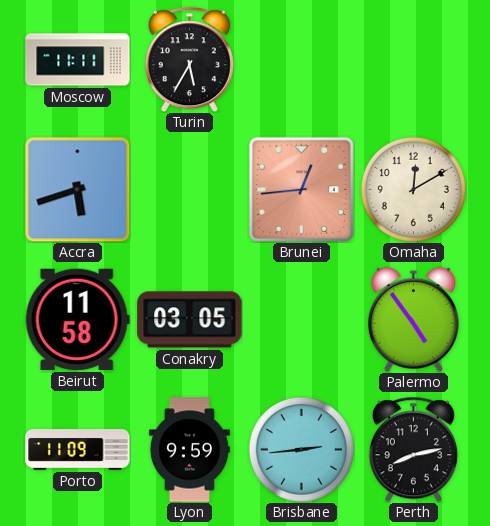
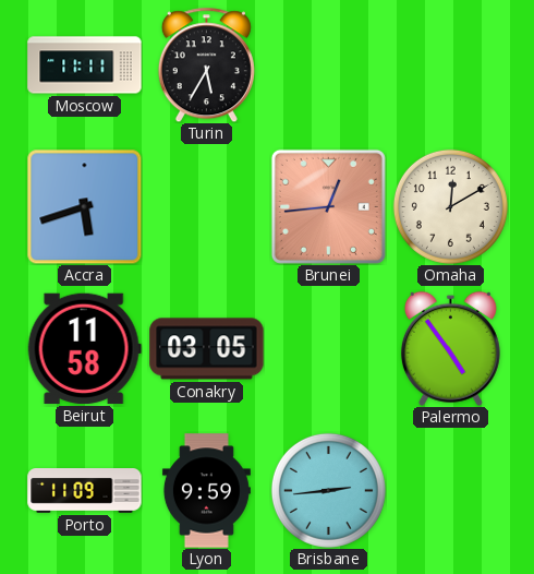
Perth: 8:13 -> none (413, 449)
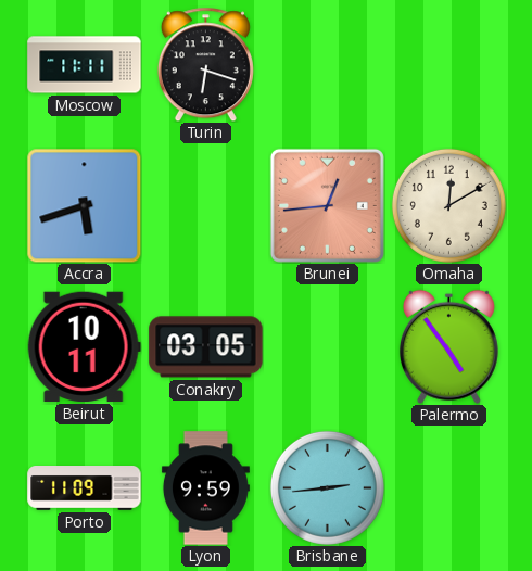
Turin: 5:35 -> 6:18 (205, 64)
Beirut: 11:58 -> 10:11 (84, 346)
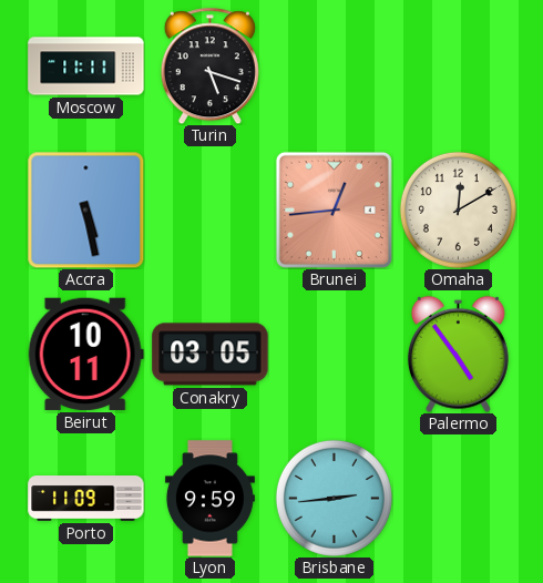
Turin: 6:18 -> 5:18 (209, 65)
Accra: 5:42 -> 5:28 (85, 209)
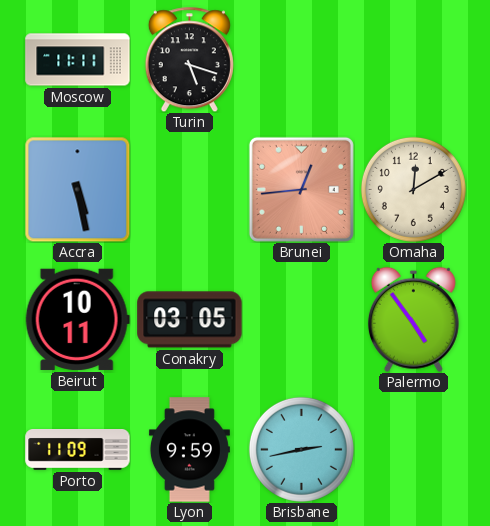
Brisbane: 2:44 -> 2:43 (301, 449)
